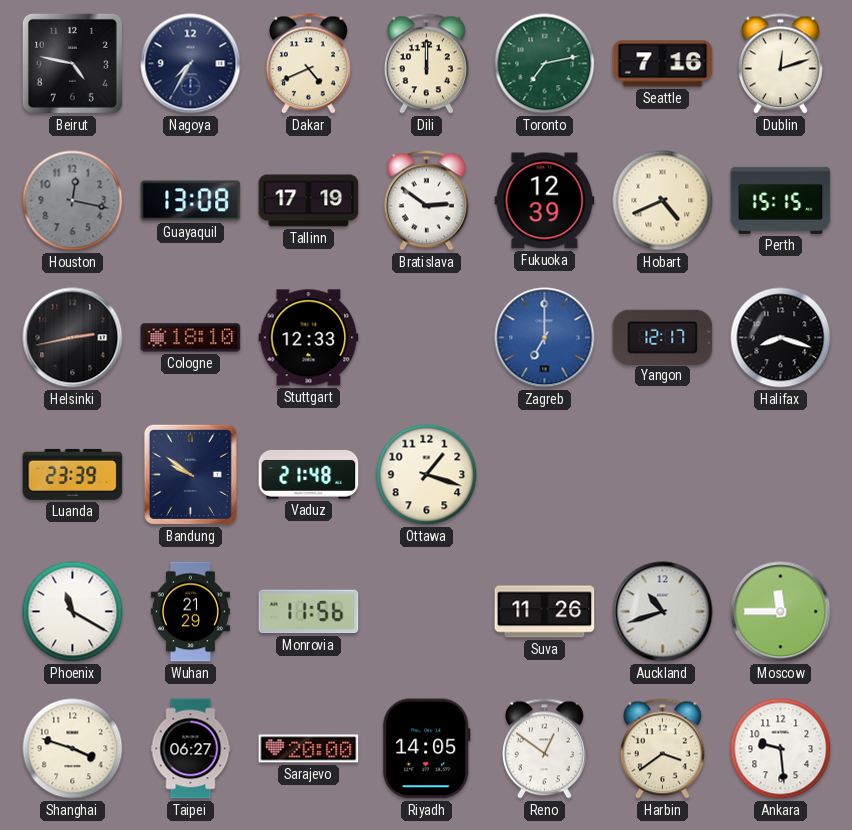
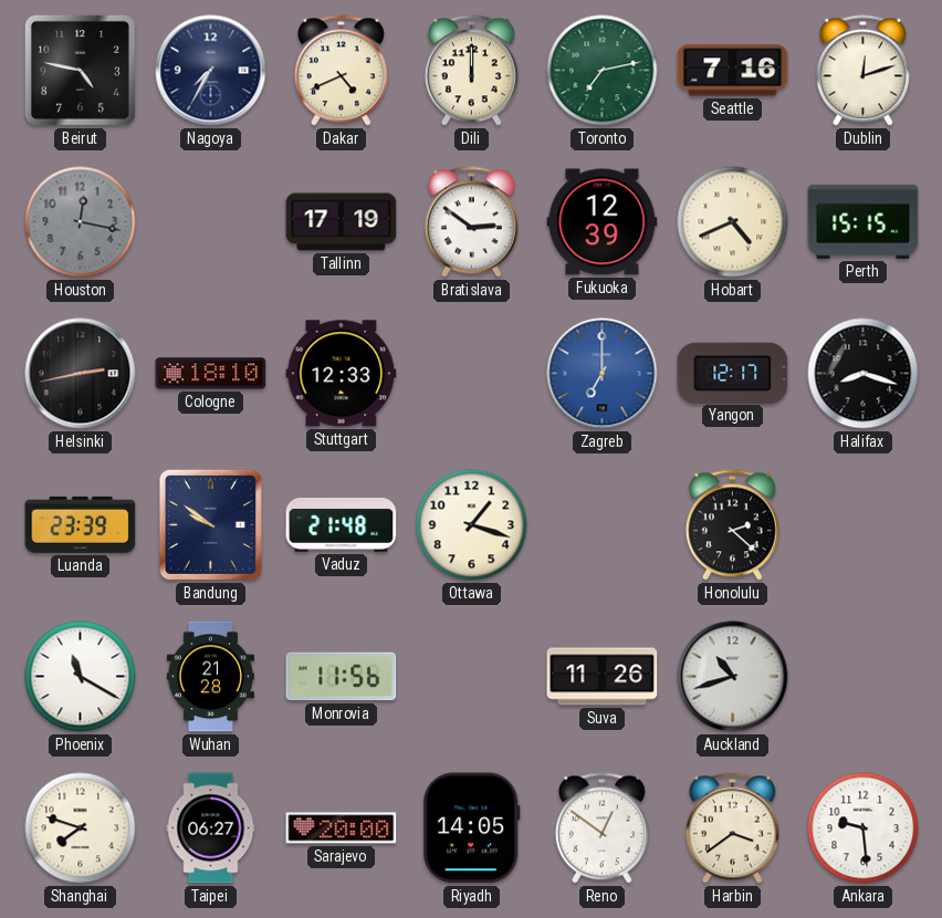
Guayaquil: 13:08 -> none (191, 201)
Honolulu: none -> 2:22 (732, 525)
Wuhan: 21:29 -> 21:28 (210, 677)
Moscow: 11:45 -> none (781, 612)
Shanghai: 3:48 -> 7:48 (81, 828)
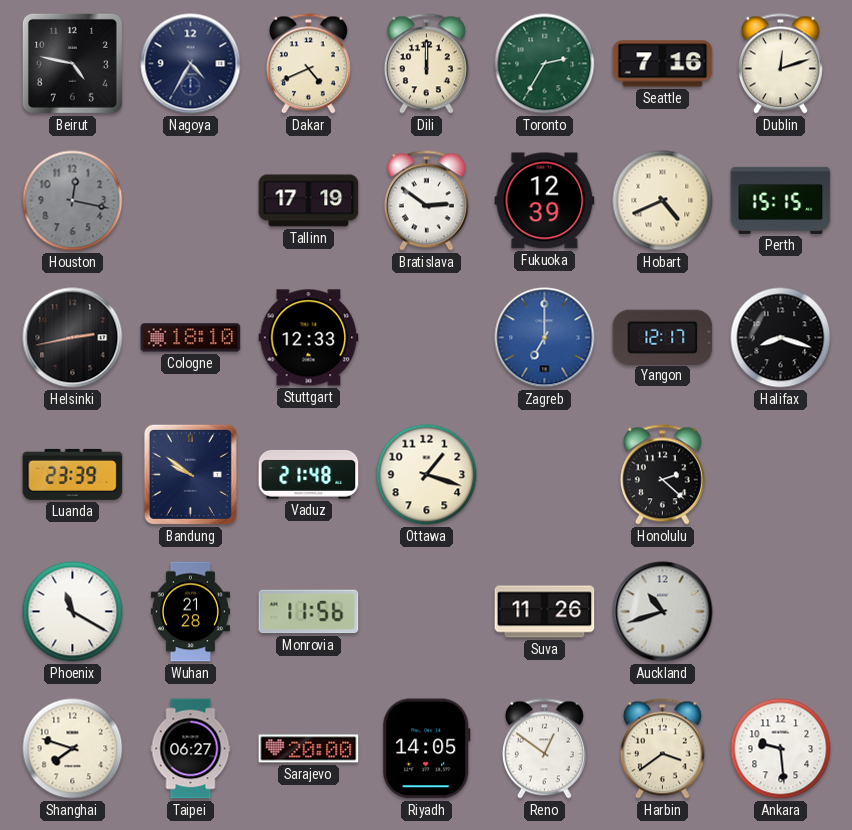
Nagoya: 7:35 -> 4:35 (191, 64)
Toronto: 7:13 -> 2:35 (545, 64)
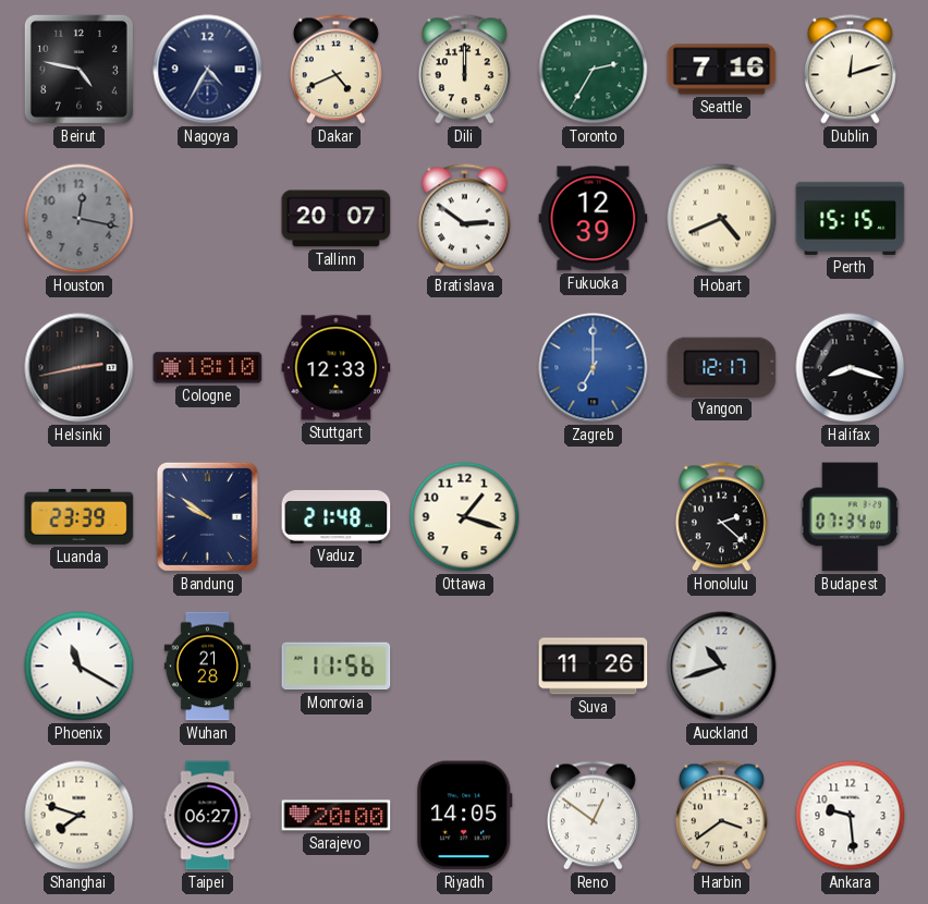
Tallinn: 17:19 -> 20:07 (337, 219)
Budapest: none -> 07:34 (850, 517)
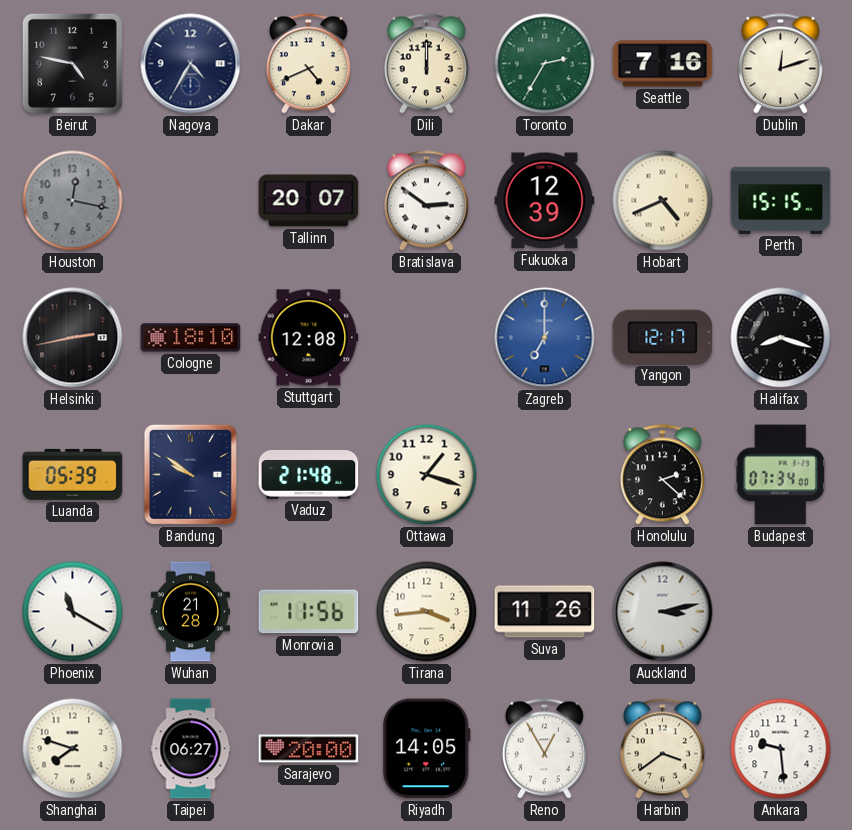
Stuttgart: 12:33 -> 12:08 (309, 338)
Luanda: 23:39 -> 05:39 (73, 474)
Tirana: none -> 3:44 (427, 612)
Auckland: 10:42 -> 3:13 (663, 612)
Reno: 12:51 -> 12:55 (544, 749)
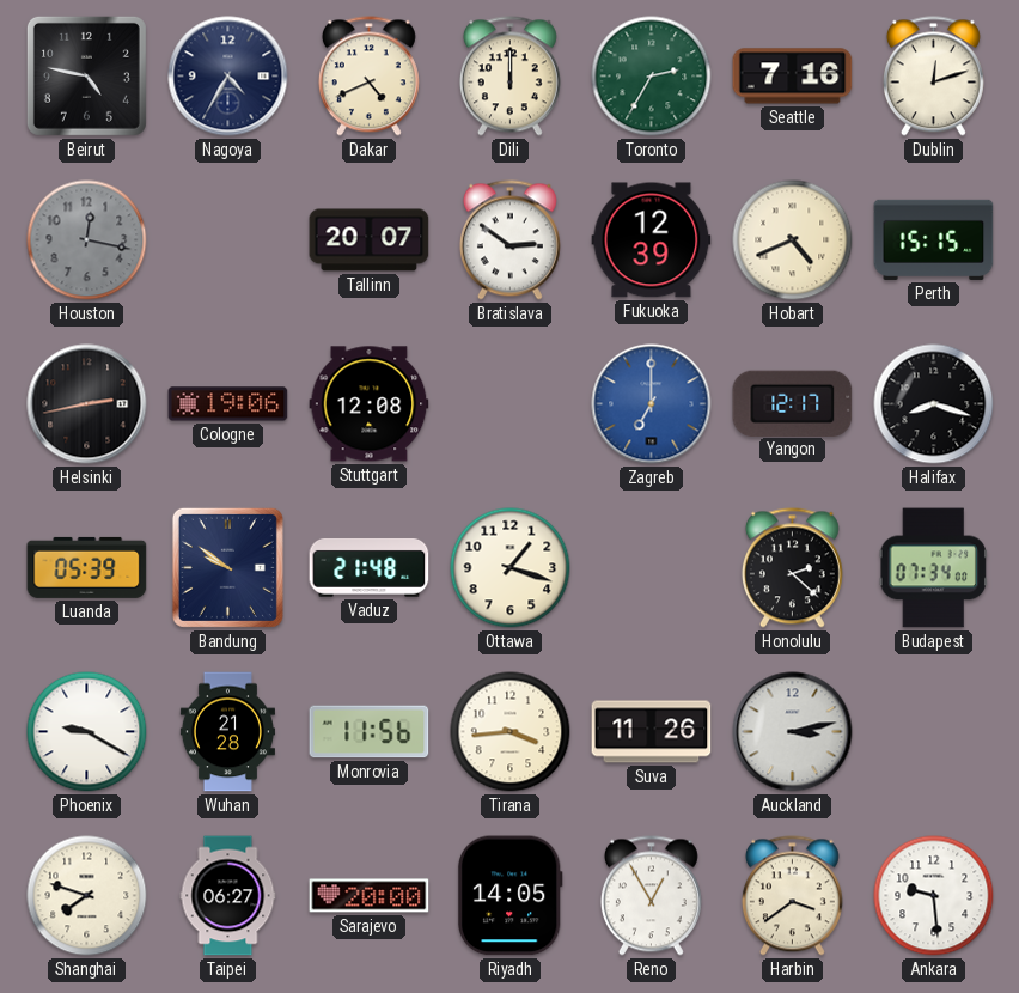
Cologne: 18:10 -> 19:06 (228, 404)
Phoenix: 11:20 -> 9:20 (87, 732)
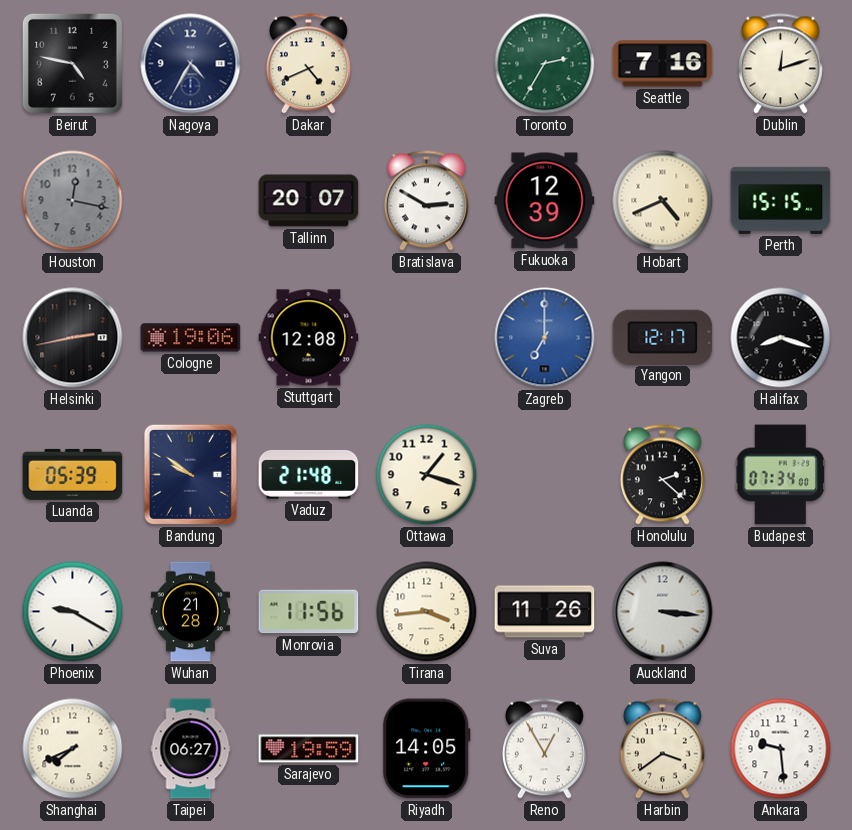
Dili: 12:00 -> none (509, 77)
Bratislava: 2:51 -> 2:50 (426, 201)
Auckland: 3:13 -> 3:16 (663, 612)
Shanghai: 7:48 -> 7:41 (73, 749)
Sarajevo: 20:00 -> 19:59 (309, 749)
